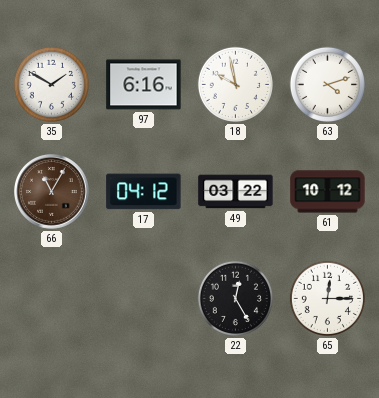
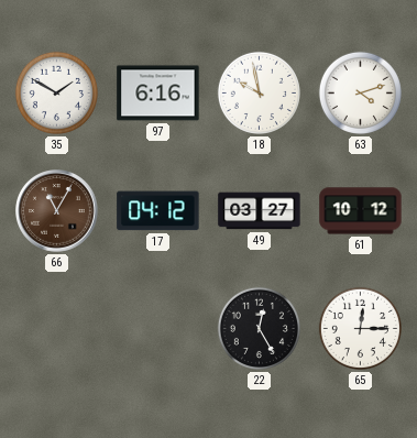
49: 03:22 -> 03:27 (260, 211)
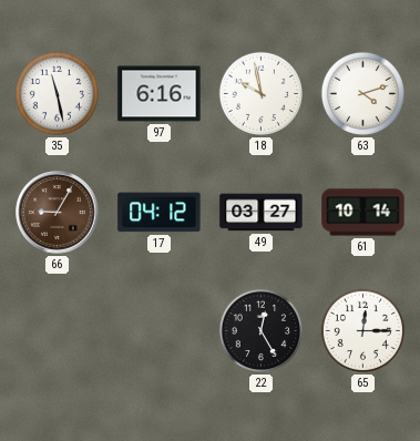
35: 1:50 -> 11:28 (57, 93)
66: 11:05 -> 9:05 (58, 213)
61: 10:12 -> 10:14 (363, 213)
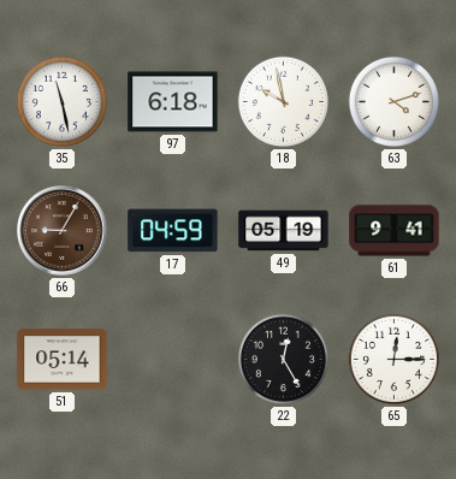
97: 6:16 -> 6:18 (173, 102)
17: 04:12 -> 04:59 (173, 231)
49: 03:27 -> 05:19 (284, 231)
61: 10:14 -> 9:41 (395, 231)
51: none -> 05:14 (63, 360)
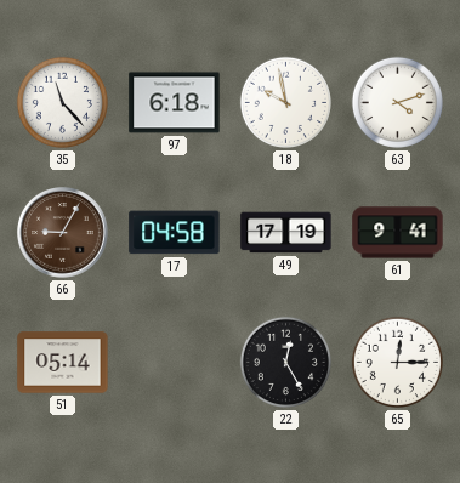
35: 11:28 -> 11:23 (62, 102)
17: 04:59 -> 04:58 (175, 233)
49: 05:19 -> 17:19 (286, 233)
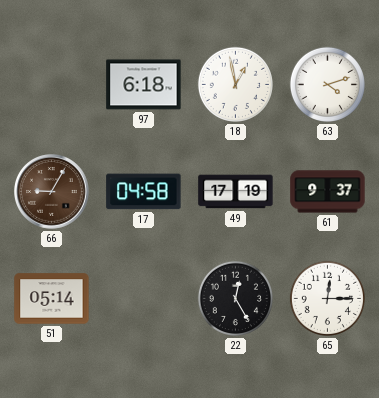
35: 11:23 -> none (62, 102)
18: 9:58 -> 12:58 (235, 84)
61: 9:41 -> 9:37 (328, 192)
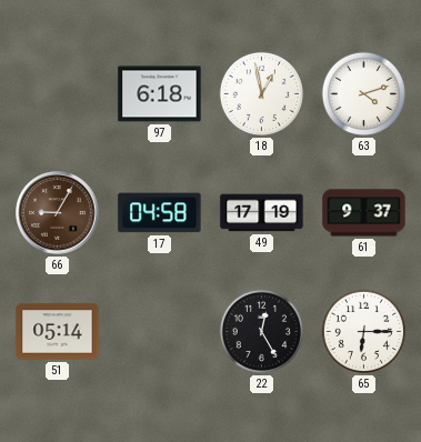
65: 12:15 -> 6:15 (363, 331)
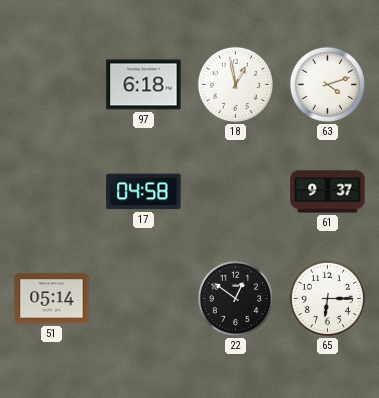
66: 9:05 -> none (58, 213)
49: 17:19 -> none (262, 213)
22: 12:25 -> 12:51 (235, 298)
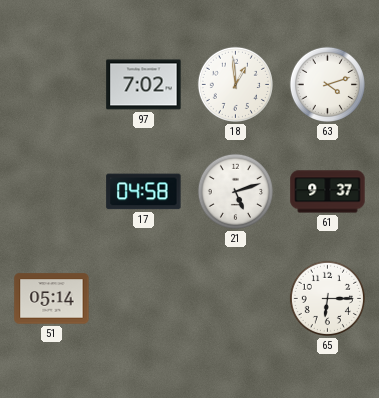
97: 6:18 -> 7:02 (144, 85)
18: 12:58 -> 12:59 (235, 84)
21: none -> 5:12 (235, 191)
22: 12:51 -> none (235, 298)
